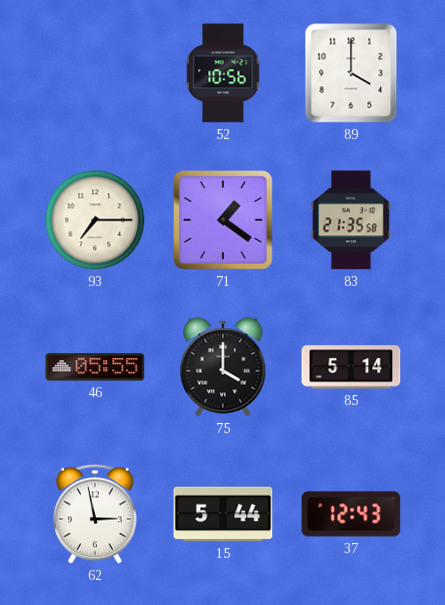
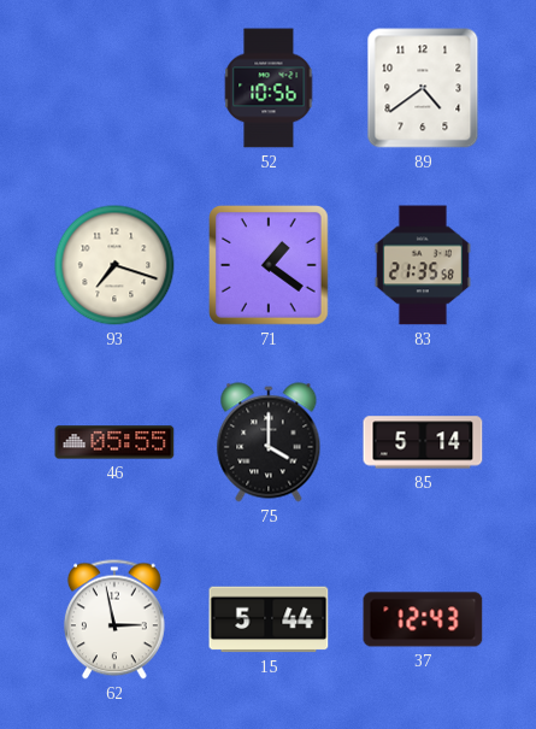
89: 4:00 -> 4:39 (423, 88)
93: 7:15 -> 7:18 (114, 265)
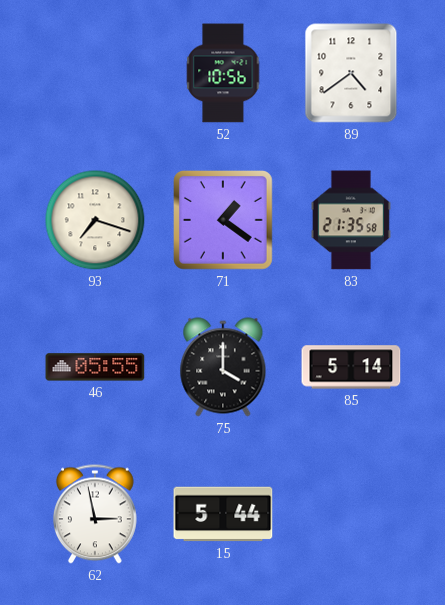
37: 12:43 -> none (423, 619)
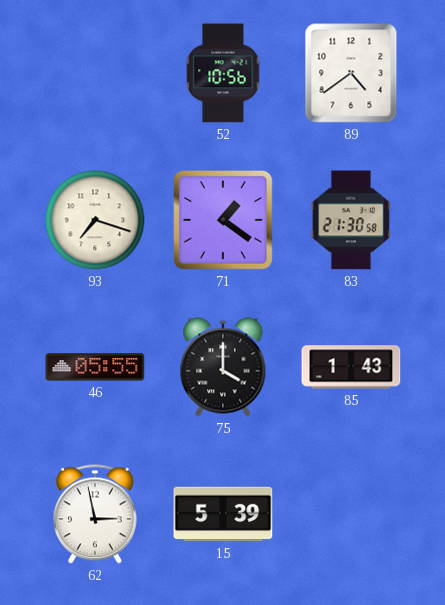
83: 21:35 -> 21:30 (351, 220)
85: 5:14 -> 1:43 (351, 367)
15: 5:44 -> 5:39 (223, 514)
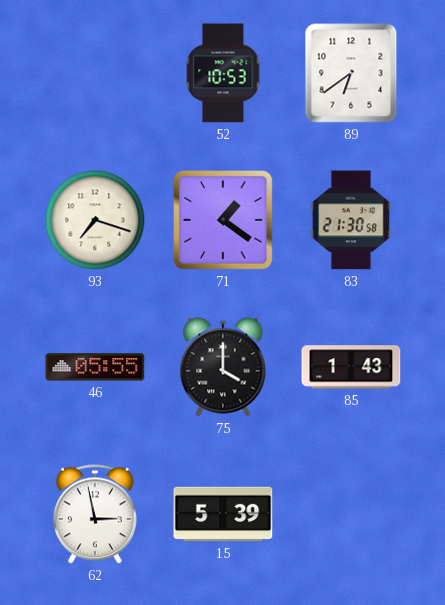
52: 10:56 -> 10:53 (223, 73)
89: 4:39 -> 6:39 (351, 73)
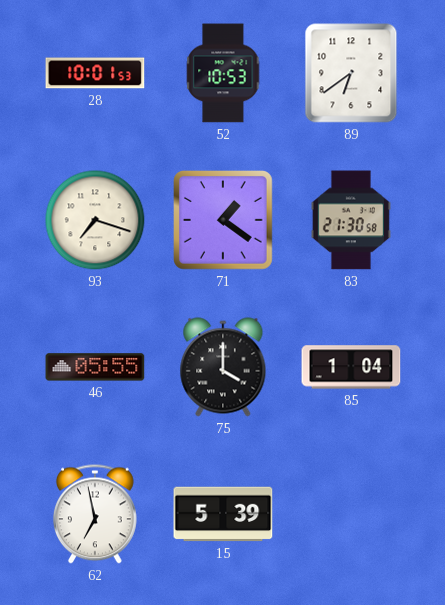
28: none -> 10:01 (95, 73)
85: 1:43 -> 1:04 (351, 367)
62: 2:58 -> 6:58 (95, 514)
